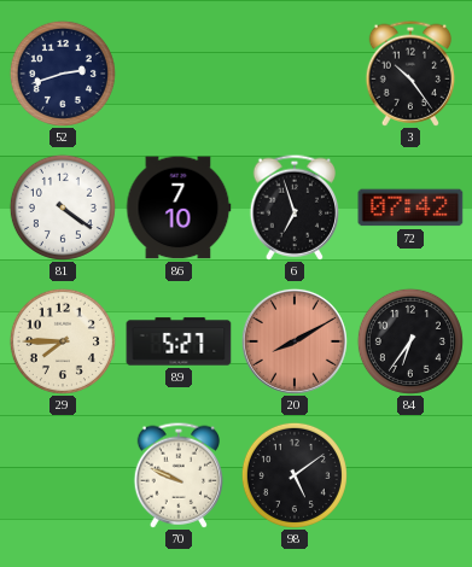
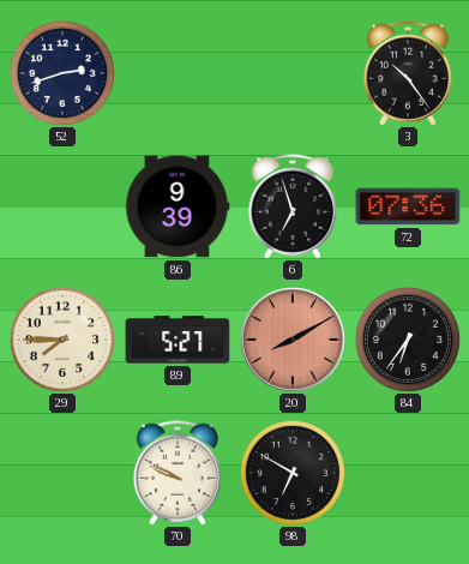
81: 4:21 -> none (63, 207)
86: 7:10 -> 9:39 (178, 206)
72: 07:42 -> 07:36 (408, 206)
98: 5:09 -> 6:50 (293, 473)
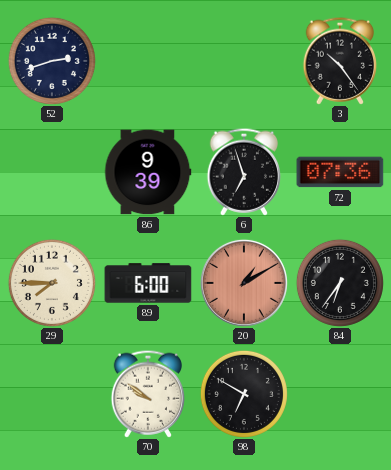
89: 5:27 -> 6:00 (148, 283)
20: 8:10 -> 1:10 (244, 283)
70: 9:49 -> 9:51 (148, 394)
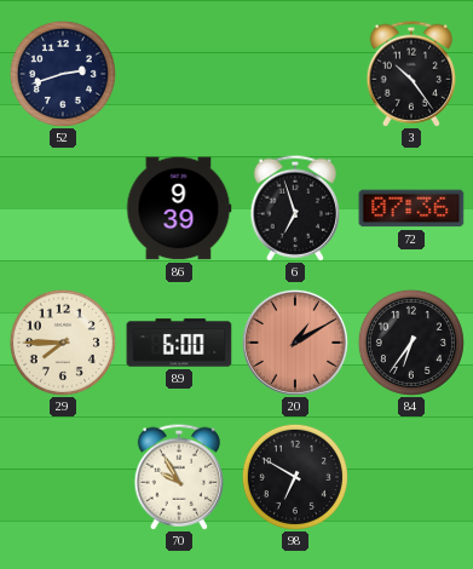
70: 9:51 -> 9:55 (179, 477)
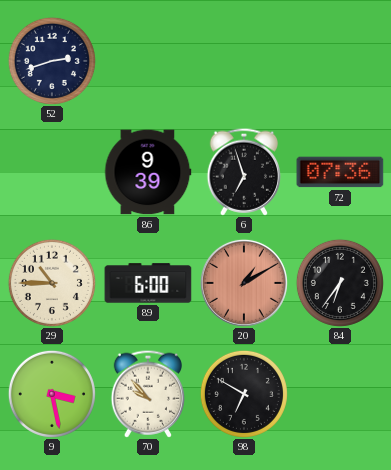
3: 10:24 -> none (411, 74)
29: 7:45 -> 10:45 (52, 283)
9: none -> 3:28 (52, 394)
70: 9:55 -> 9:53 (148, 394)
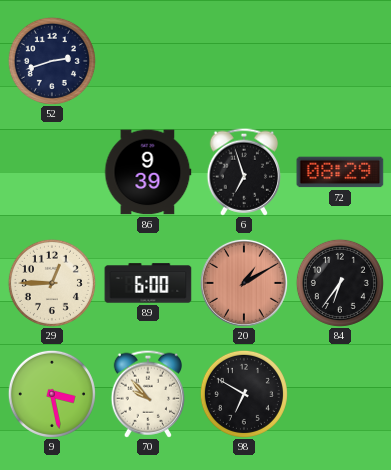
72: 07:36 -> 08:29 (340, 172)
29: 10:45 -> 12:45 (52, 283)
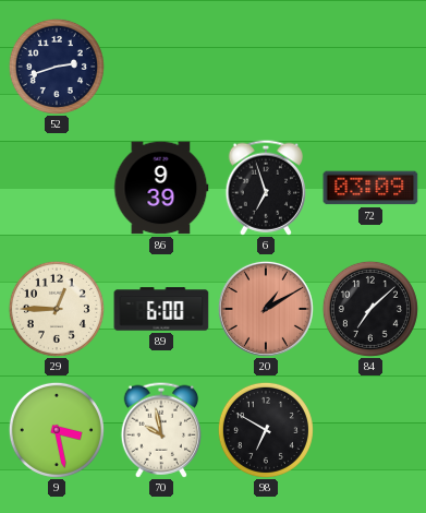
72: 08:29 -> 03:09 (370, 188)
84: 6:36 -> 7:08 (370, 309)
70: 9:53 -> 9:58 (161, 430)
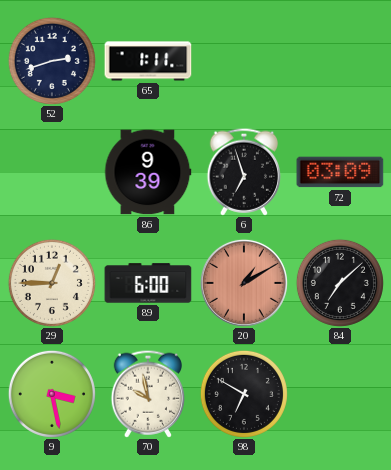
65: none -> 1:11 (148, 61)
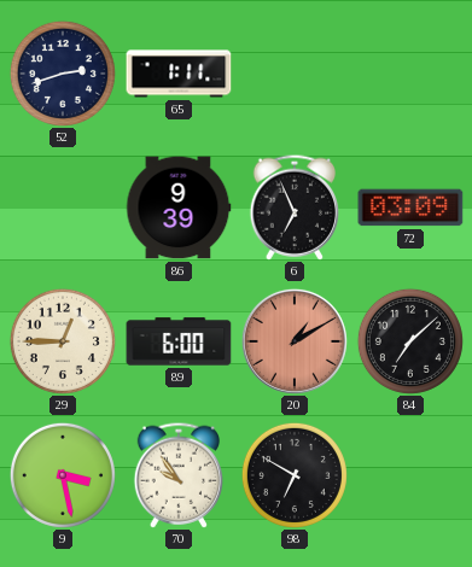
6: 6:57 -> 6:56 (295, 207)
70: 9:58 -> 9:54 (179, 475)
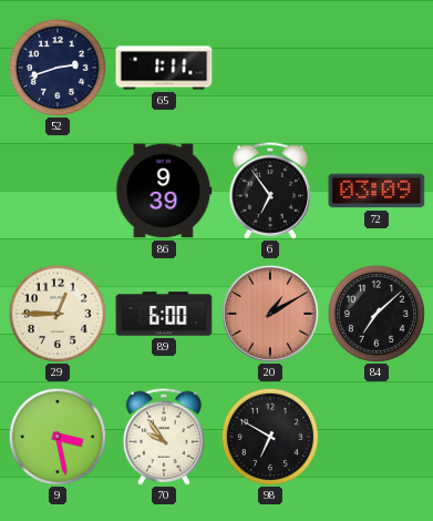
6: 6:56 -> 6:54 (270, 191)
